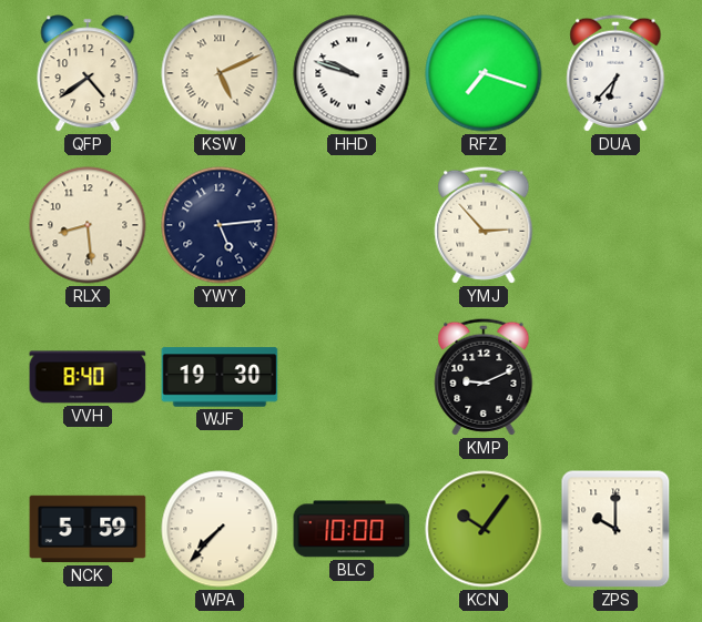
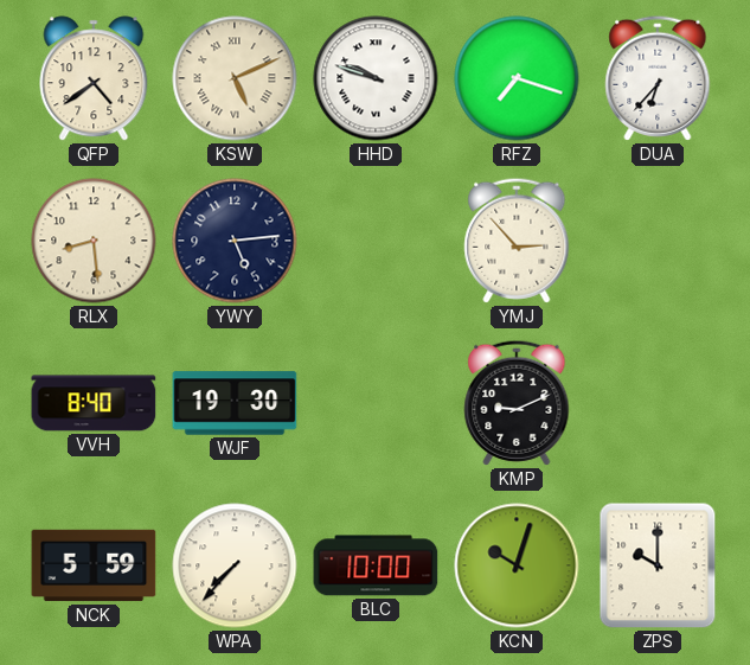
KCN: 10:06 -> 10:03 (517, 565)
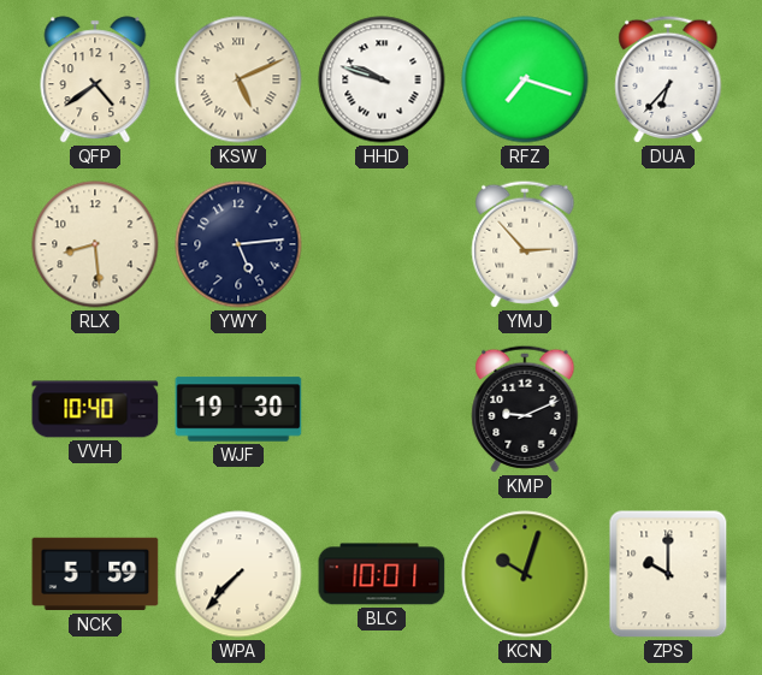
VVH: 8:40 -> 10:40 (95, 409)
BLC: 10:00 -> 10:01 (382, 574)
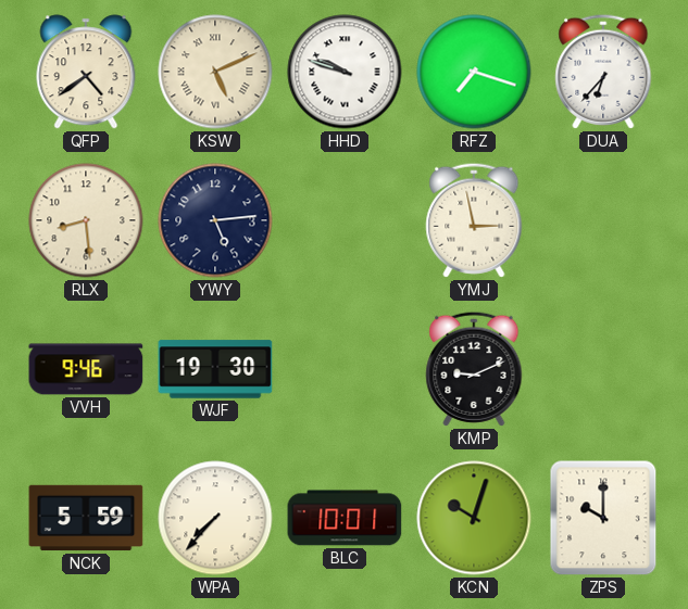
YMJ: 2:53 -> 2:58 (474, 220)
VVH: 10:40 -> 9:46 (86, 369)
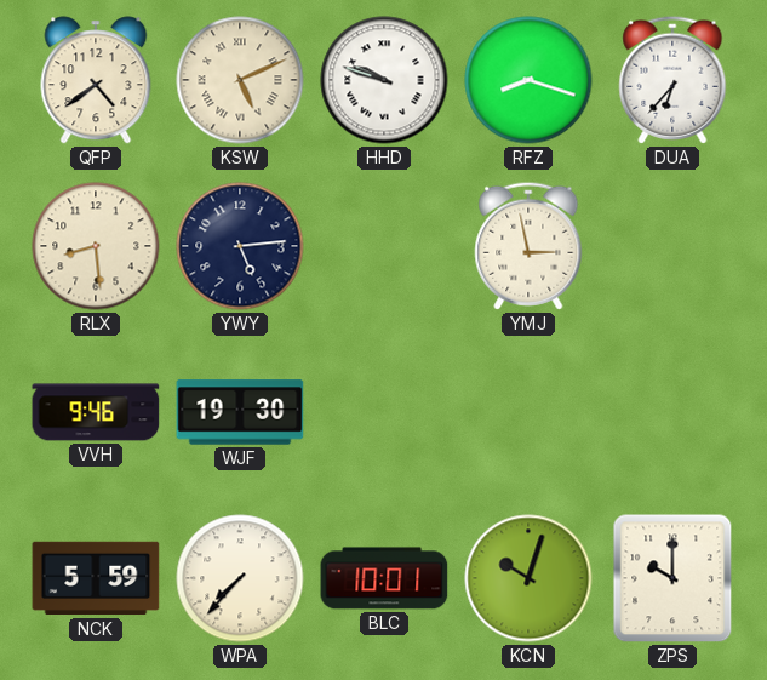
RFZ: 7:18 -> 8:18 (528, 80)
KMP: 9:11 -> none (474, 369)
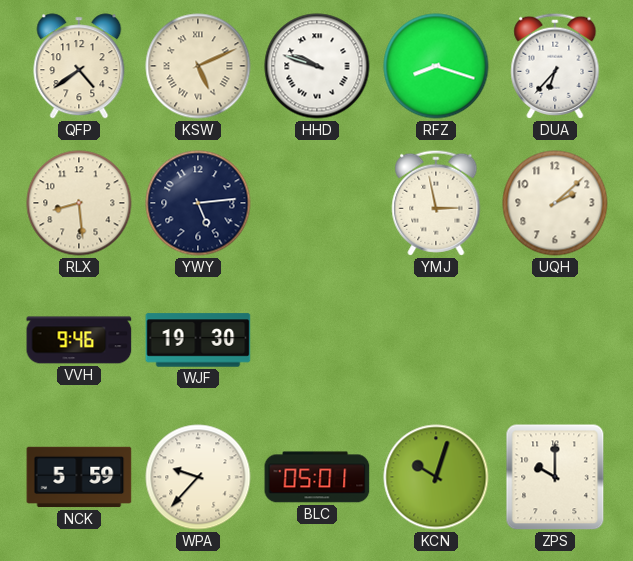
UQH: none -> 2:08 (555, 203)
WPA: 7:37 -> 9:37 (198, 477)
BLC: 10:01 -> 05:01 (317, 477)
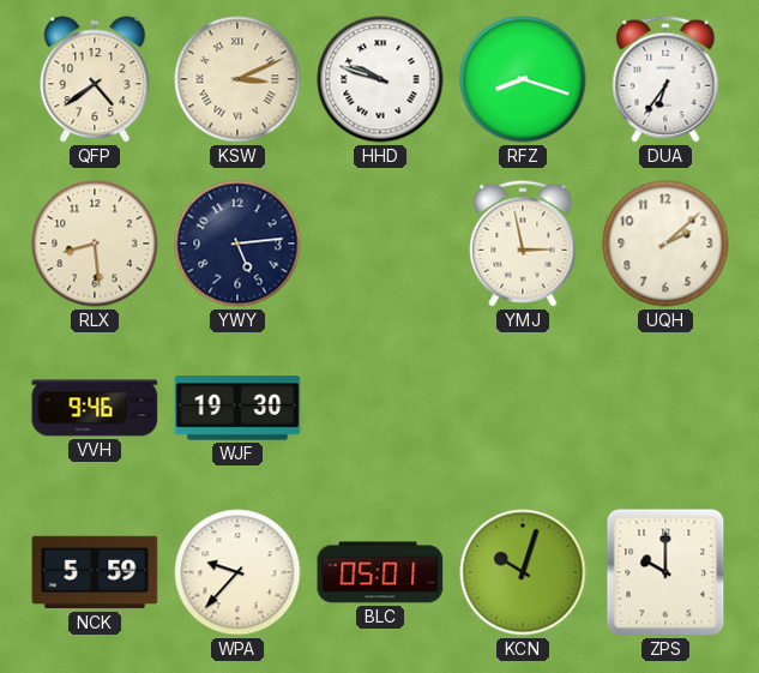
KSW: 5:11 -> 3:11 (237, 79)
DUA: 6:37 -> 6:36 (665, 79)
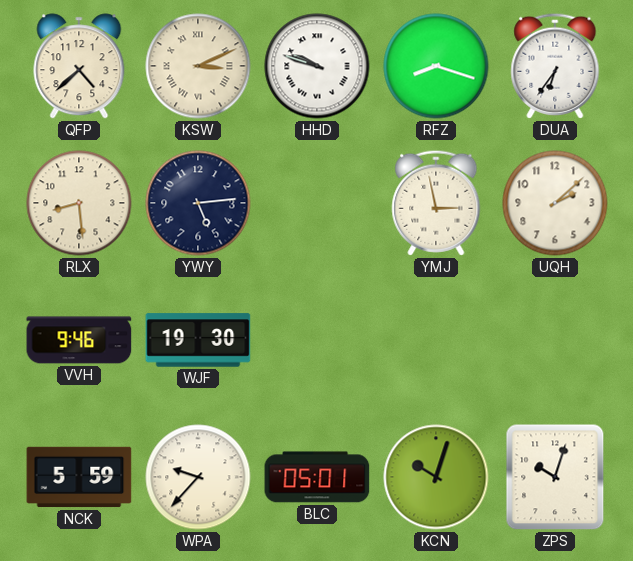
QFP: 4:39 -> 4:38 (79, 66)
ZPS: 10:00 -> 10:03 (555, 477)
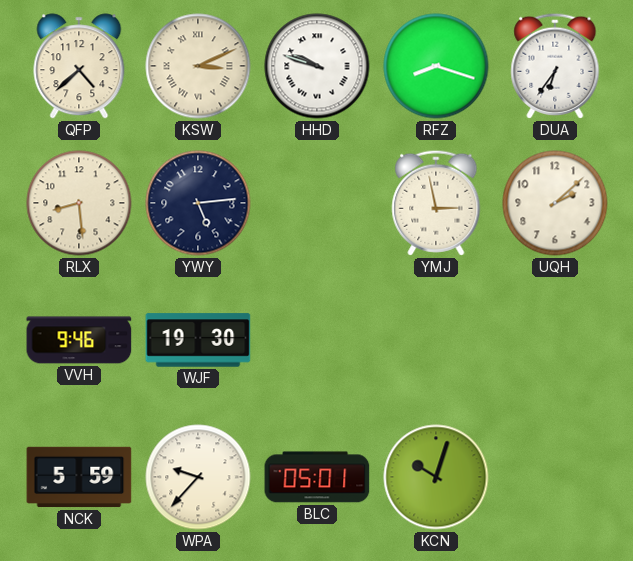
ZPS: 10:03 -> none (555, 477)
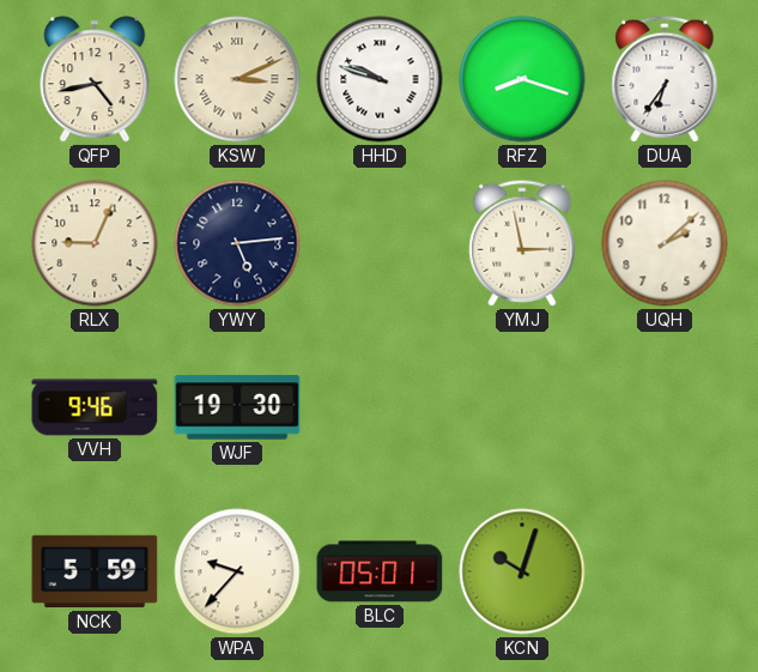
QFP: 4:38 -> 4:43 (95, 79)
RLX: 8:29 -> 9:04 (95, 243)
